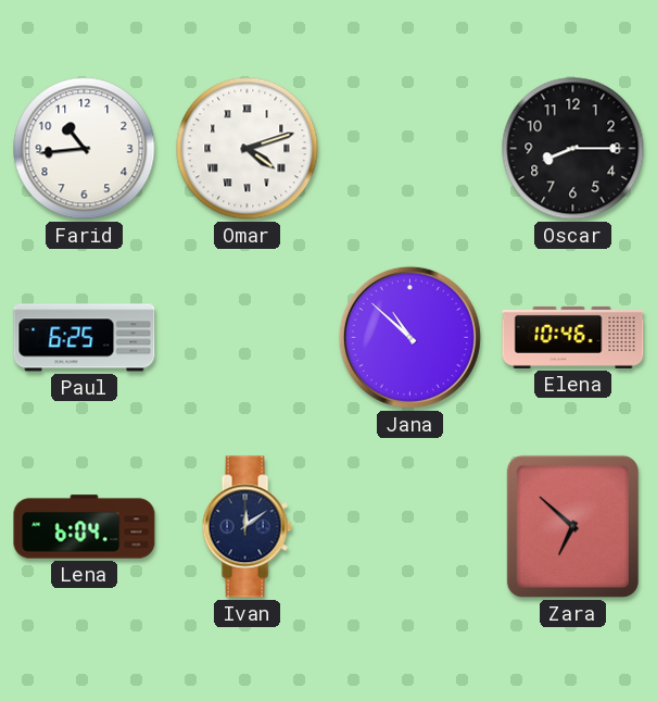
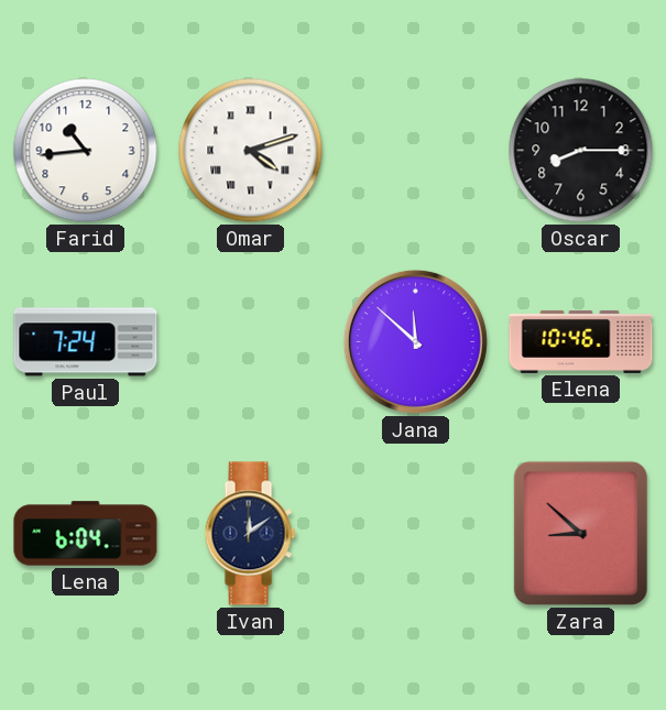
Paul: 6:25 -> 7:24 (86, 342)
Jana: 10:52 -> 11:52 (415, 341)
Zara: 6:52 -> 8:52 (580, 533)
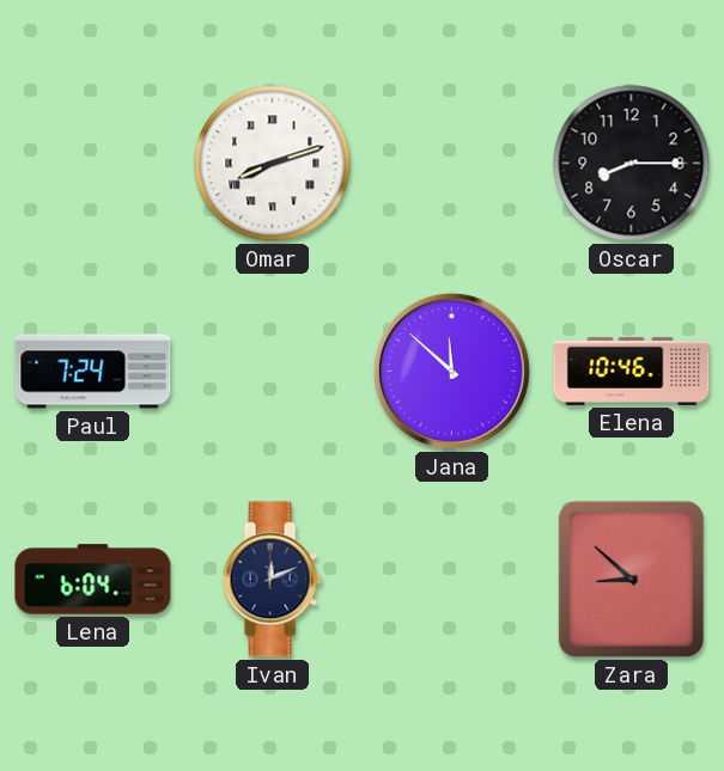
Farid: 10:44 -> none (86, 151)
Omar: 4:12 -> 8:12 (273, 164)
Ivan: 12:09 -> 12:11 (272, 580)
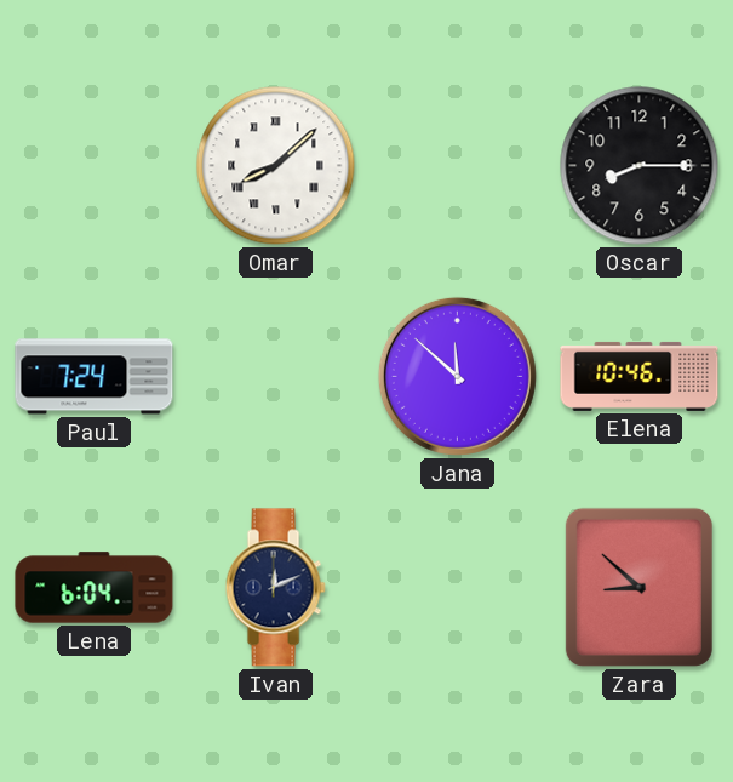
Omar: 8:12 -> 8:08 (276, 166)
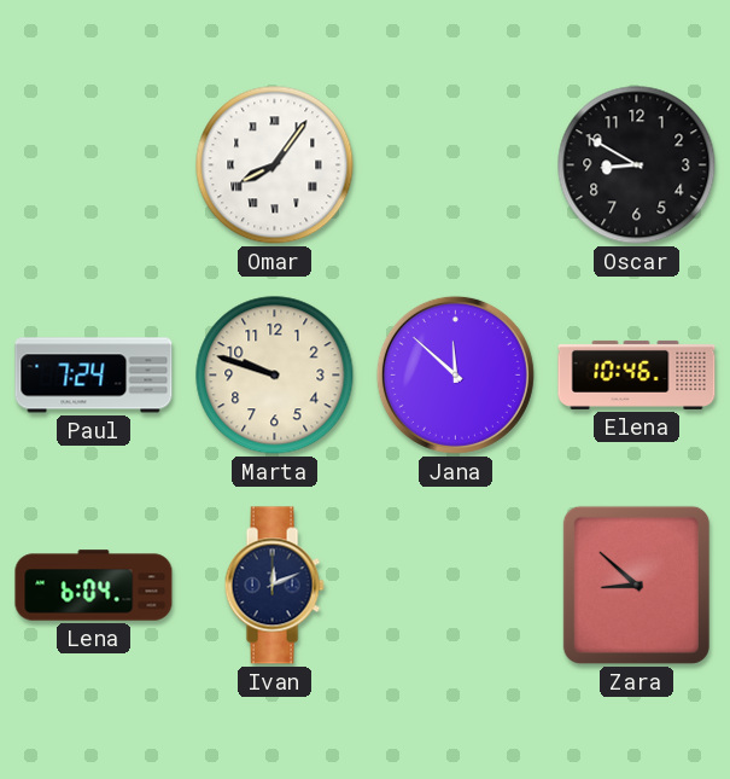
Omar: 8:08 -> 8:06 (275, 165)
Oscar: 8:15 -> 8:50 (637, 165)
Marta: none -> 9:48 (275, 376)
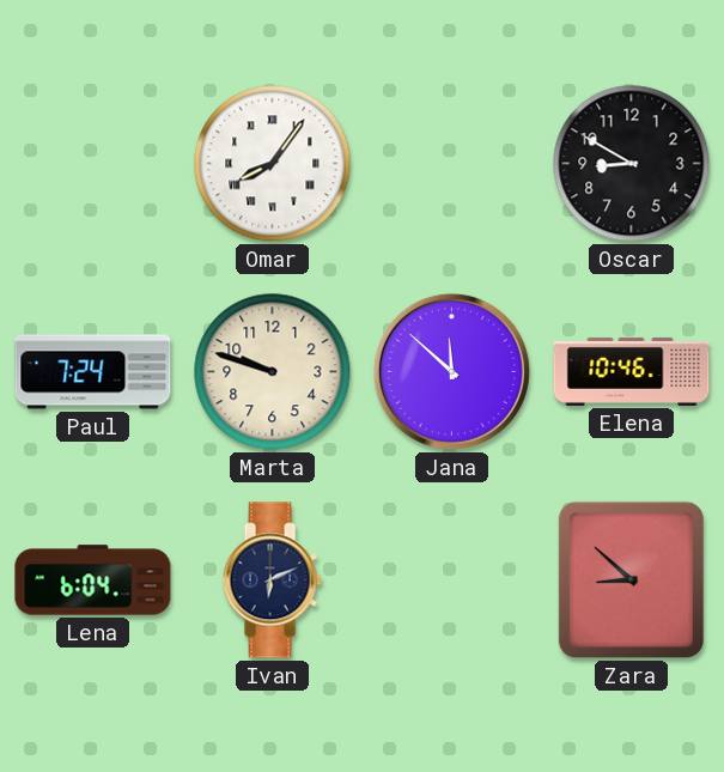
Ivan: 12:11 -> 6:11 (272, 580)
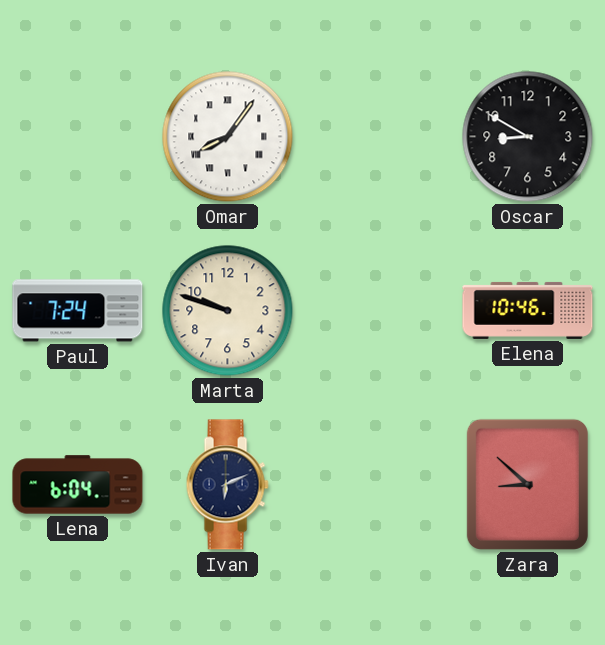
Jana: 11:52 -> none (451, 371)
